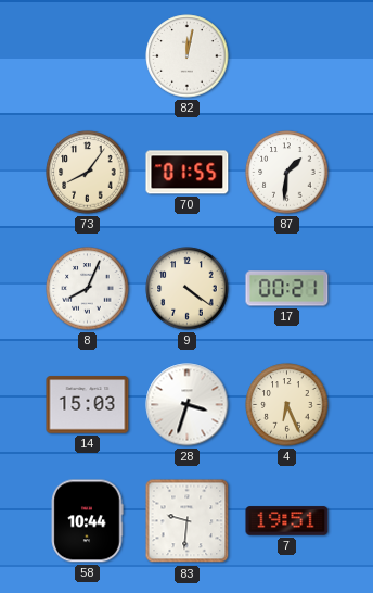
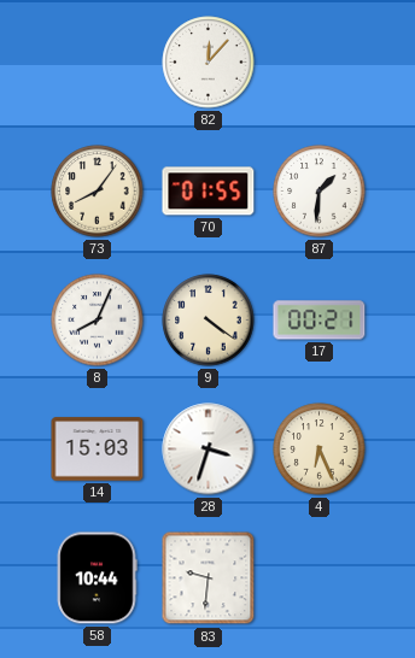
82: 12:02 -> 12:07 (209, 63)
7: 19:51 -> none (287, 521)
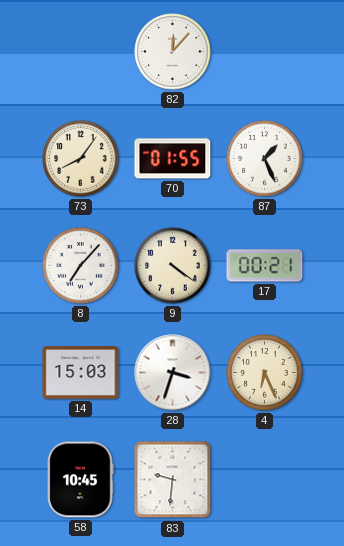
87: 1:31 -> 1:26 (265, 159)
8: 8:04 -> 7:07 (81, 266)
58: 10:44 -> 10:45 (80, 480)
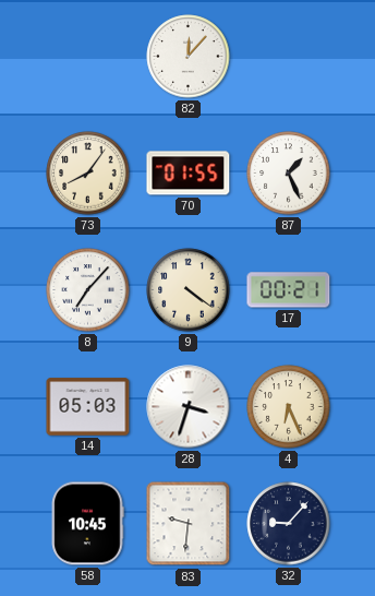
14: 15:03 -> 05:03 (88, 407)
32: none -> 9:07 (289, 524)
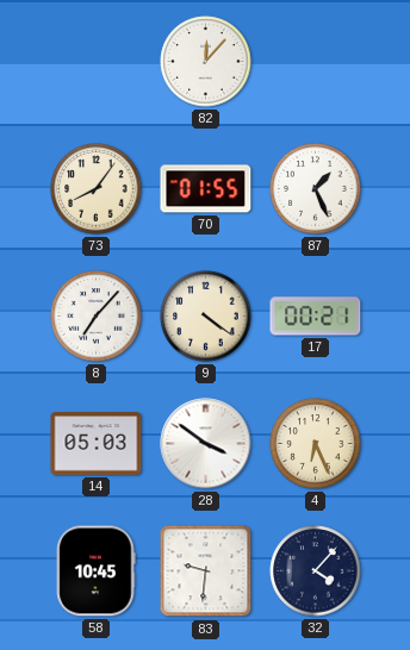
28: 3:33 -> 3:51 (206, 444)
32: 9:07 -> 4:07 (316, 571)
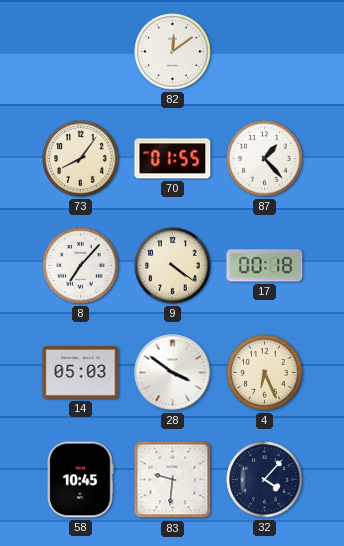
82: 12:07 -> 12:09 (173, 52)
87: 1:26 -> 1:23 (265, 159)
17: 00:21 -> 00:18 (265, 266)
